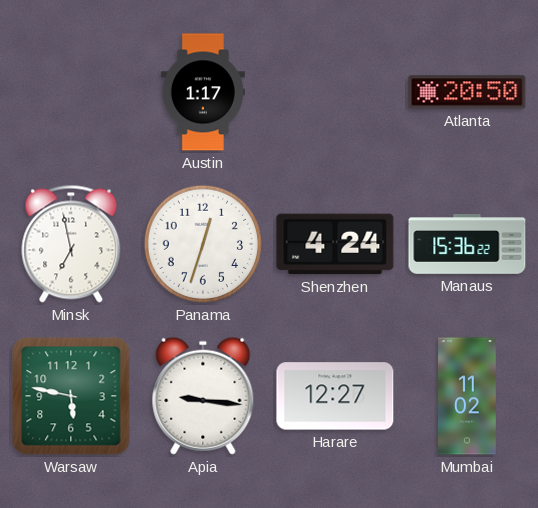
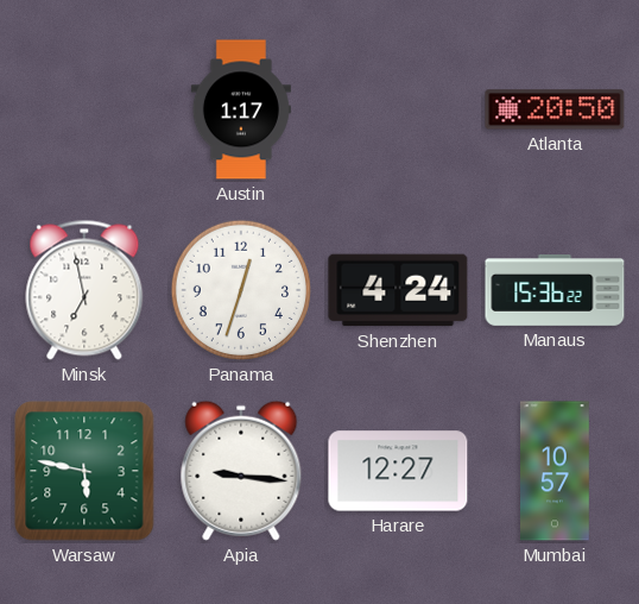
Mumbai: 11:02 -> 10:57 (556, 471)
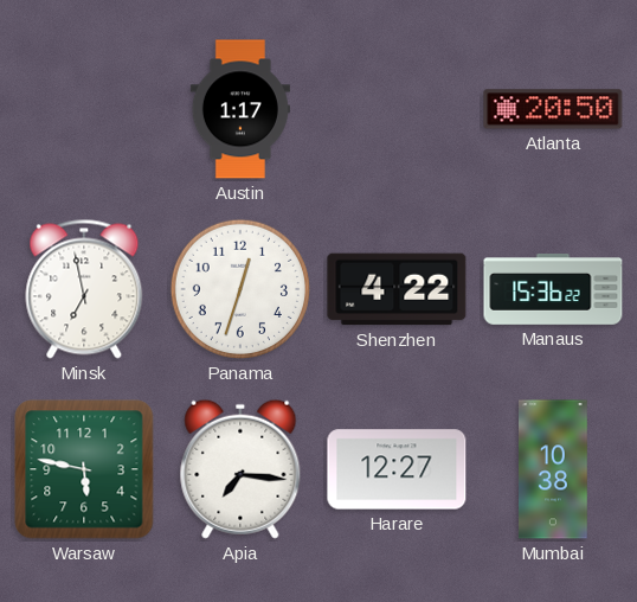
Shenzhen: 4:24 -> 4:22 (397, 289)
Apia: 9:16 -> 7:16 (240, 469)
Mumbai: 10:57 -> 10:38 (554, 469)
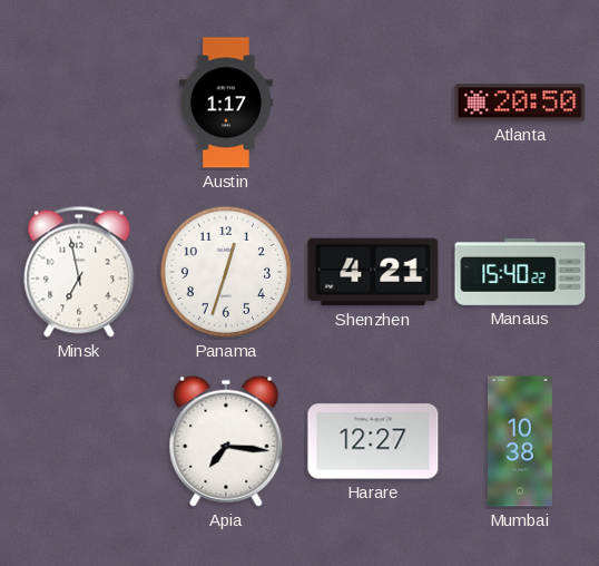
Shenzhen: 4:22 -> 4:21 (373, 272)
Manaus: 15:36 -> 15:40 (520, 272)
Warsaw: 5:47 -> none (84, 469)
